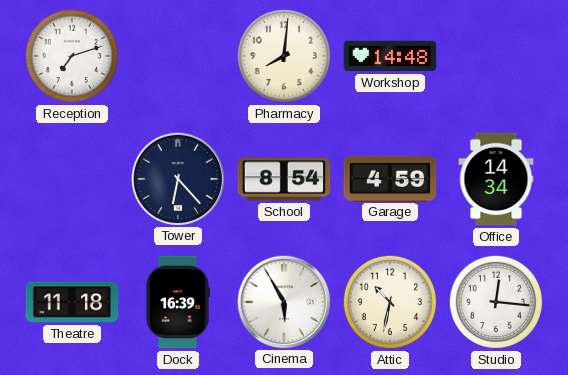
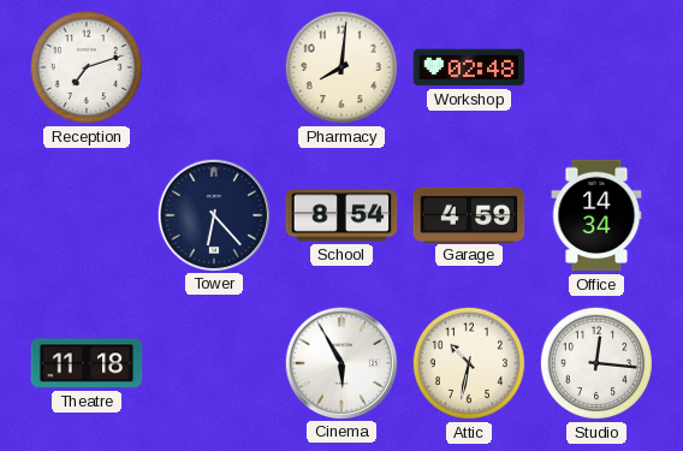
Workshop: 14:48 -> 02:48 (469, 67)
Dock: 16:39 -> none (177, 302)
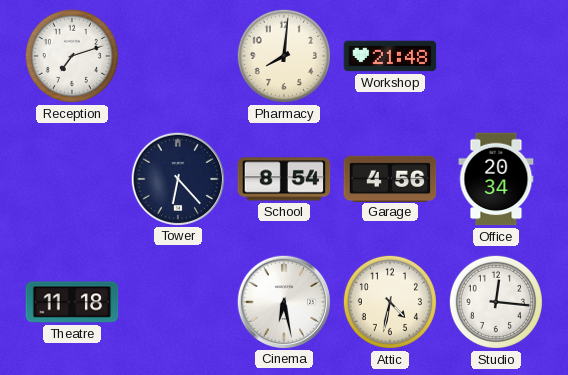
Workshop: 02:48 -> 21:48 (390, 56)
Garage: 4:59 -> 4:56 (390, 178)
Office: 14:34 -> 20:34 (496, 179)
Cinema: 5:55 -> 6:28 (283, 301)
Attic: 10:32 -> 4:32 (390, 302)
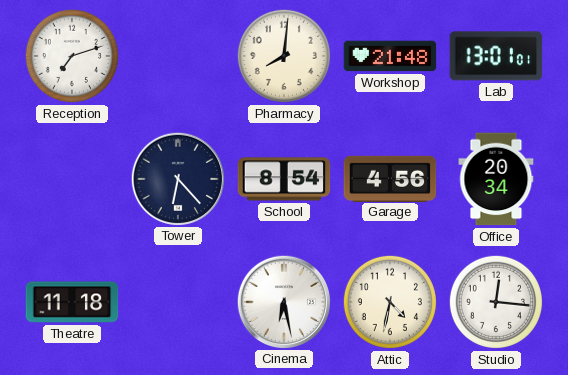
Lab: none -> 13:01 (496, 56)
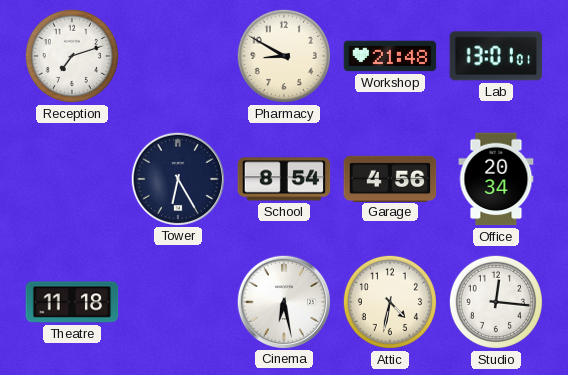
Pharmacy: 8:01 -> 8:50 (284, 56)
Tower: 6:23 -> 6:25 (177, 178)
